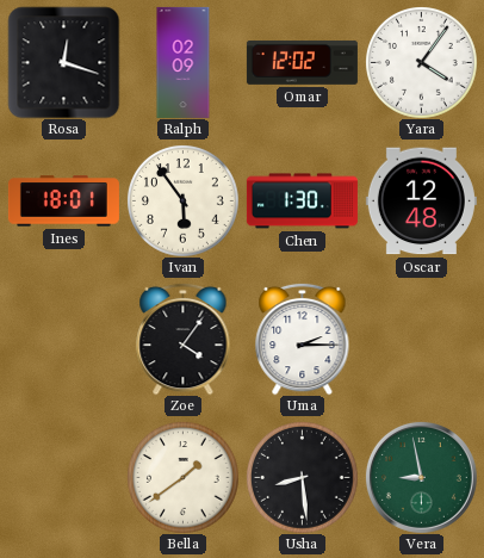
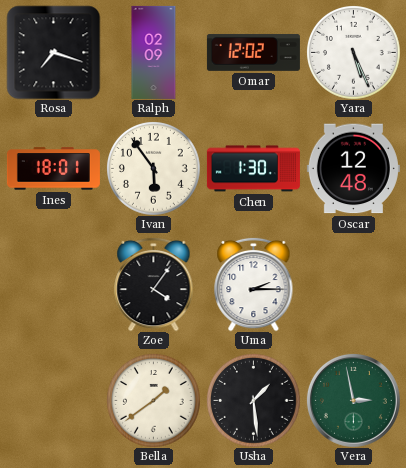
Rosa: 12:18 -> 7:18 (53, 52)
Yara: 4:06 -> 5:26 (354, 53)
Usha: 8:29 -> 1:29 (254, 401)
Vera: 8:58 -> 2:58 (353, 400)
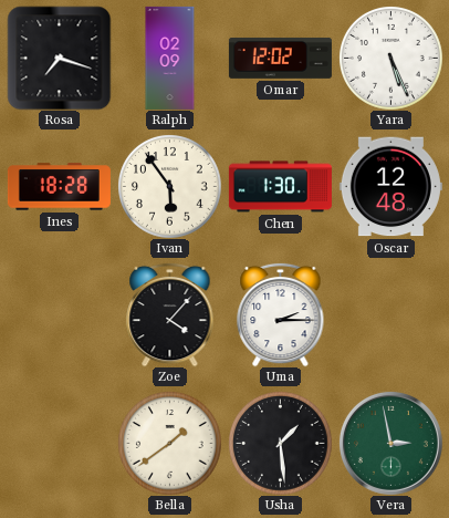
Ines: 18:01 -> 18:28 (59, 187)
Zoe: 4:06 -> 4:07 (170, 314)
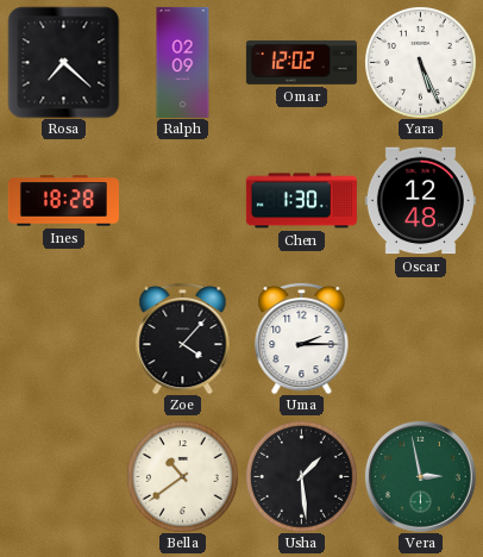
Rosa: 7:18 -> 7:22 (63, 62)
Ivan: 5:54 -> none (170, 187)
Bella: 1:39 -> 10:39 (183, 477)
